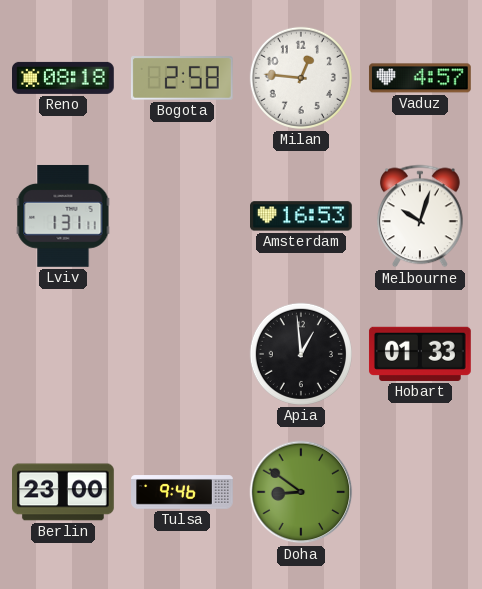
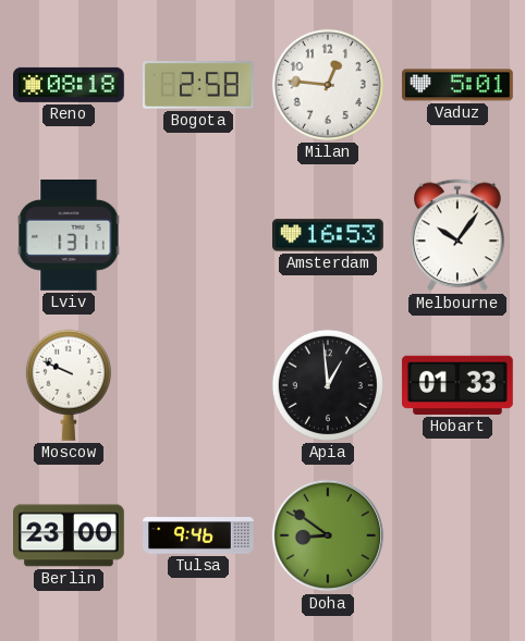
Vaduz: 4:57 -> 5:01 (457, 85)
Melbourne: 10:03 -> 10:06 (459, 235)
Moscow: none -> 9:49 (69, 385)
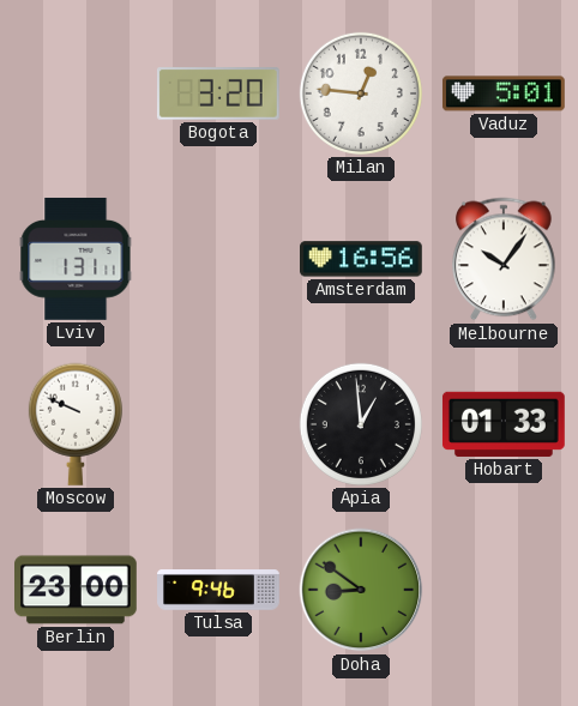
Reno: 08:18 -> none (70, 85)
Bogota: 2:58 -> 3:20 (218, 95)
Amsterdam: 16:53 -> 16:56 (362, 259)
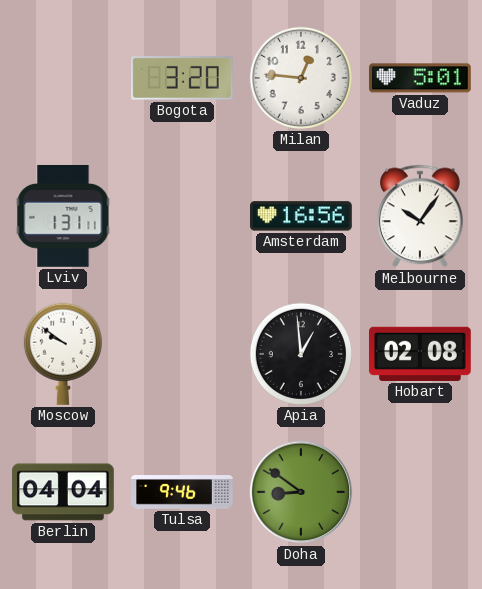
Moscow: 9:49 -> 9:51 (63, 354)
Hobart: 01:33 -> 02:08 (420, 354)
Berlin: 23:00 -> 04:04 (64, 492)
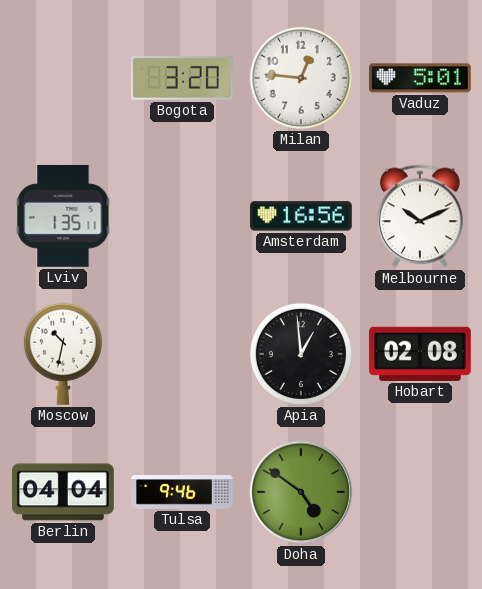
Lviv: 1:31 -> 1:35 (63, 216)
Melbourne: 10:06 -> 10:11 (421, 216)
Moscow: 9:51 -> 10:32 (63, 354)
Doha: 8:51 -> 4:51 (301, 492)
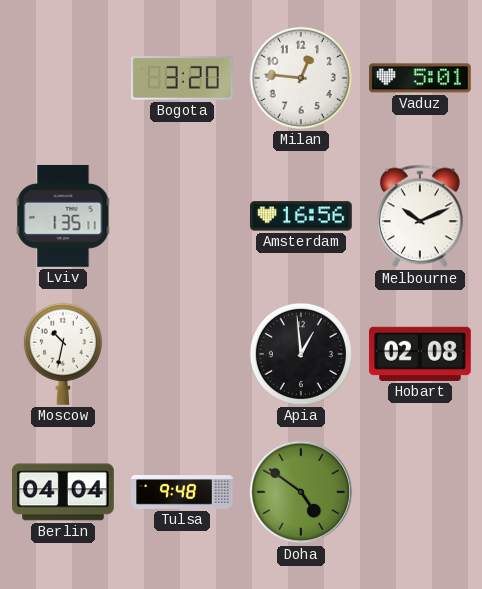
Tulsa: 9:46 -> 9:48 (182, 492)
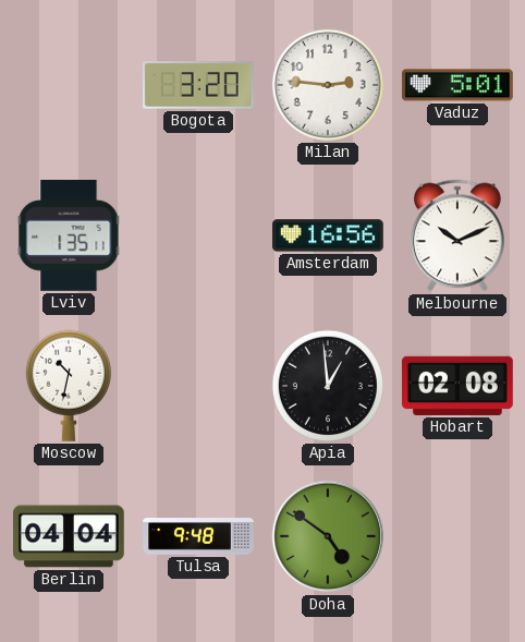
Milan: 12:46 -> 2:46 (328, 85)
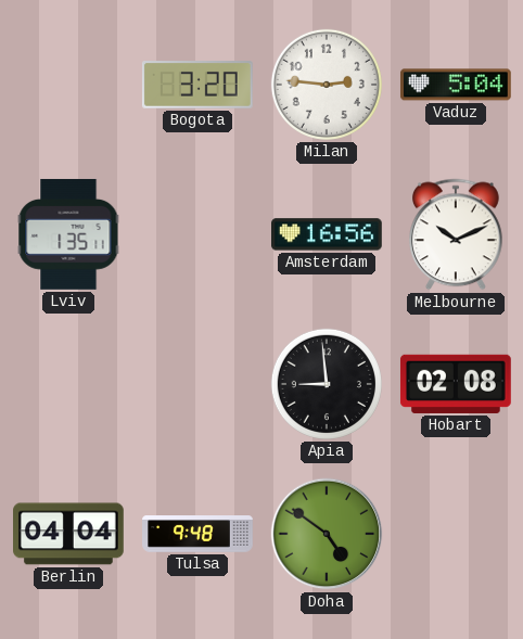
Vaduz: 5:01 -> 5:04 (456, 85)
Moscow: 10:32 -> none (69, 386)
Apia: 12:59 -> 8:59 (327, 384)
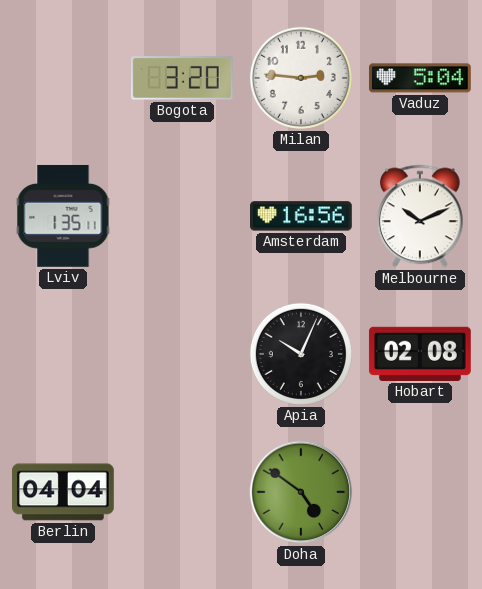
Apia: 8:59 -> 10:04 (301, 354)
Tulsa: 9:48 -> none (197, 534)
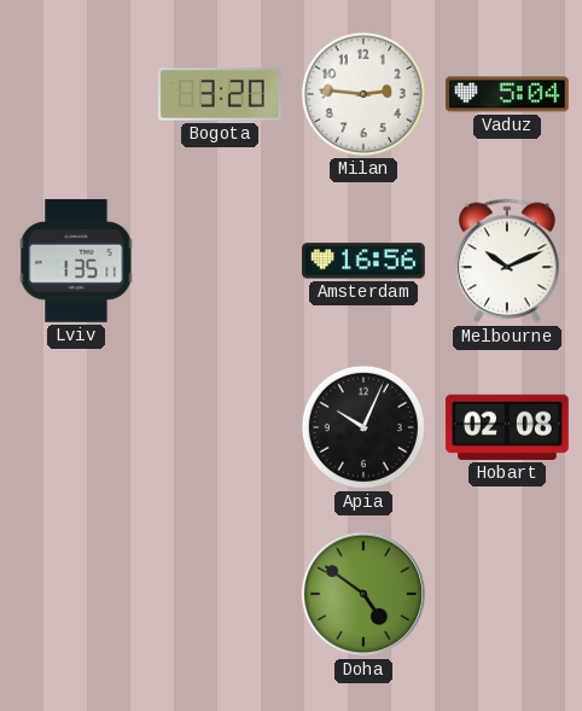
Berlin: 04:04 -> none (64, 492)
